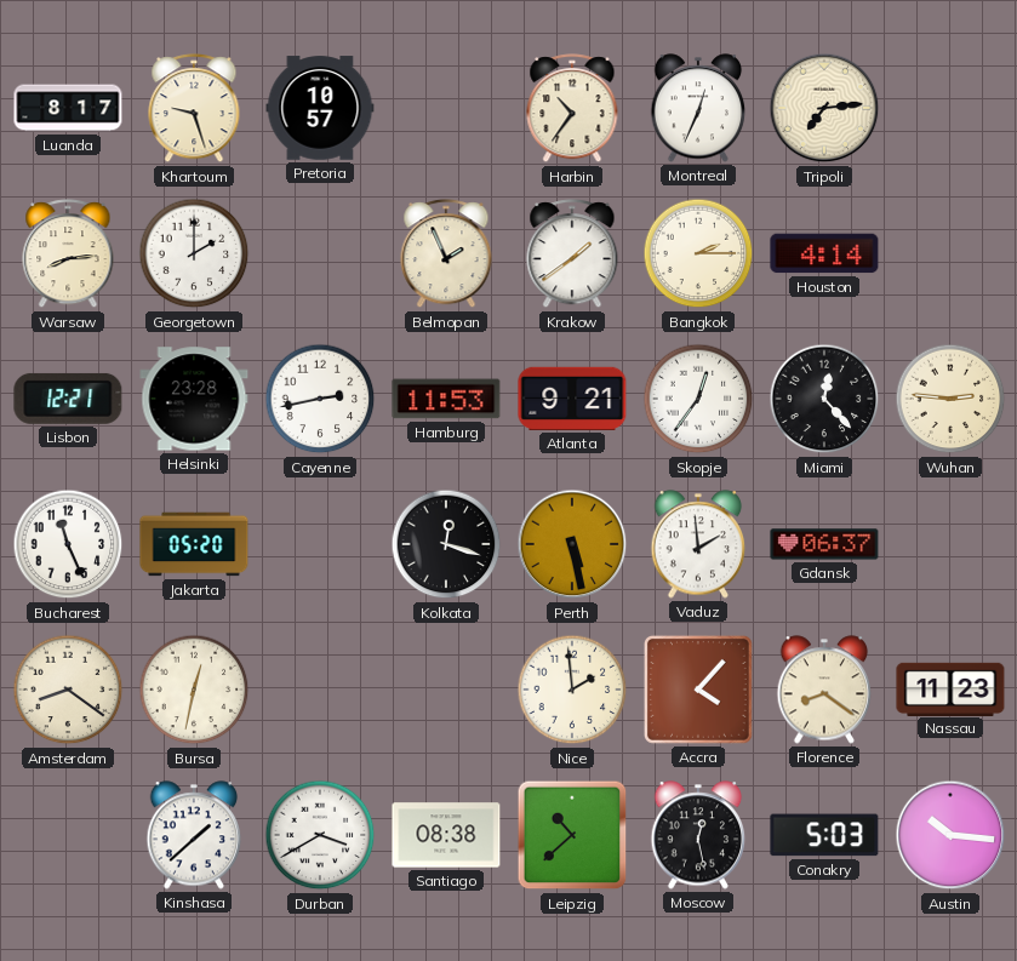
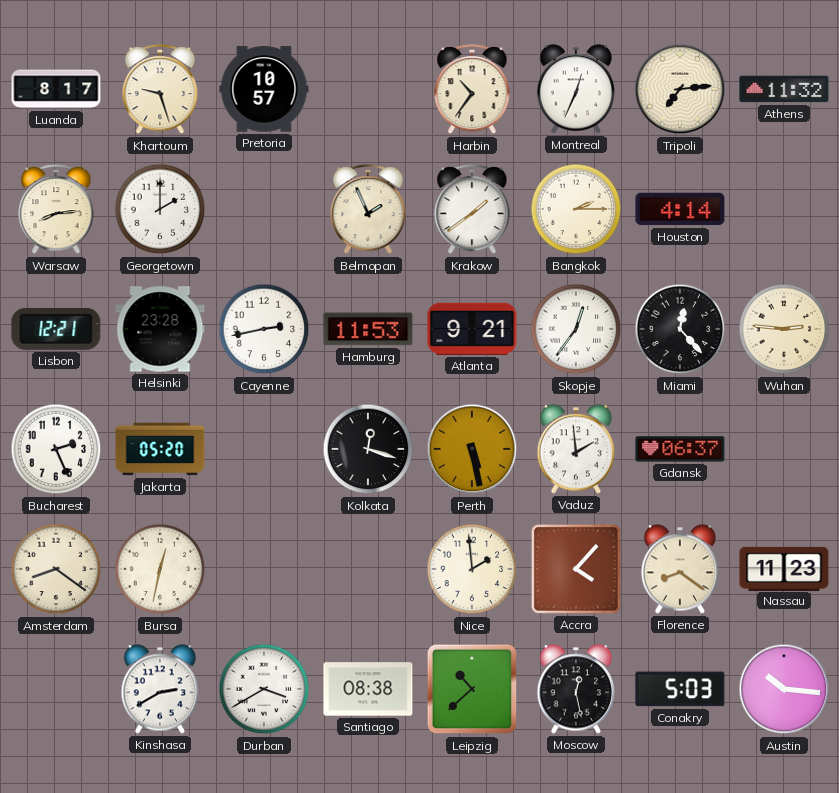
Athens: none -> 11:32 (784, 89)
Bucharest: 11:26 -> 2:26 (56, 449)
Kinshasa: 1:38 -> 2:40 (160, 689)
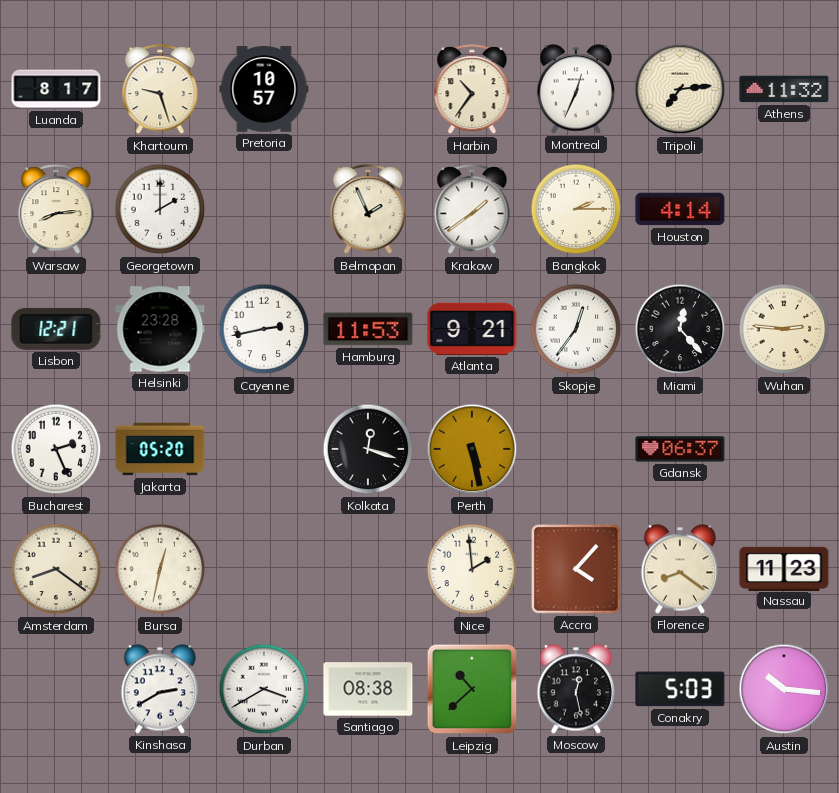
Vaduz: 1:59 -> none (576, 449)
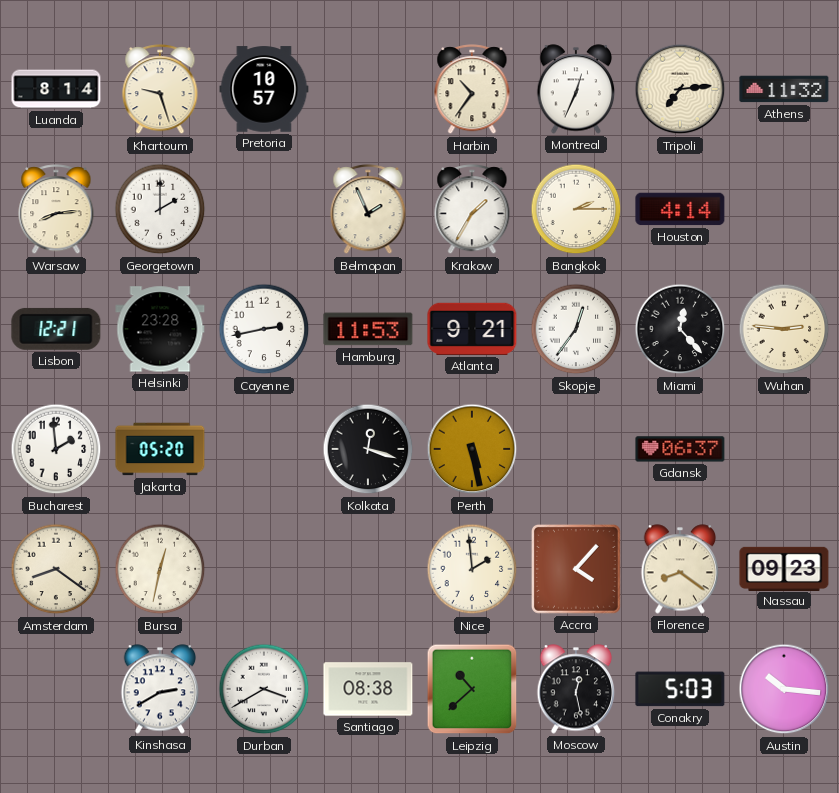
Luanda: 8:17 -> 8:14 (56, 89)
Krakow: 1:39 -> 1:35 (472, 210)
Bucharest: 2:26 -> 1:59 (56, 449)
Nassau: 11:23 -> 09:23 (784, 568)
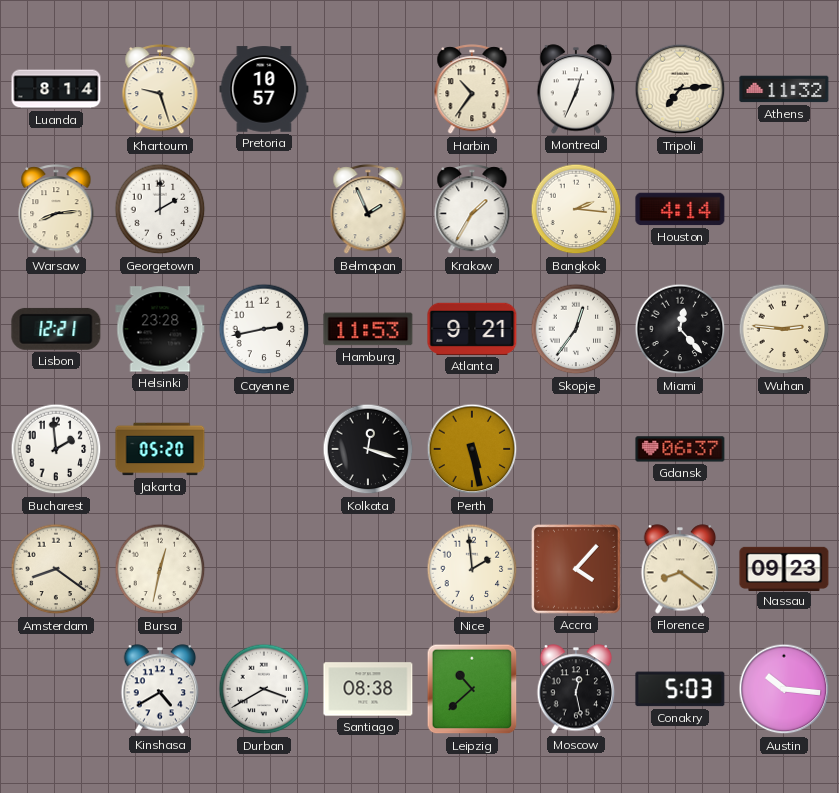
Bangkok: 2:15 -> 2:16 (576, 209)
Kinshasa: 2:40 -> 4:40 (160, 689)
